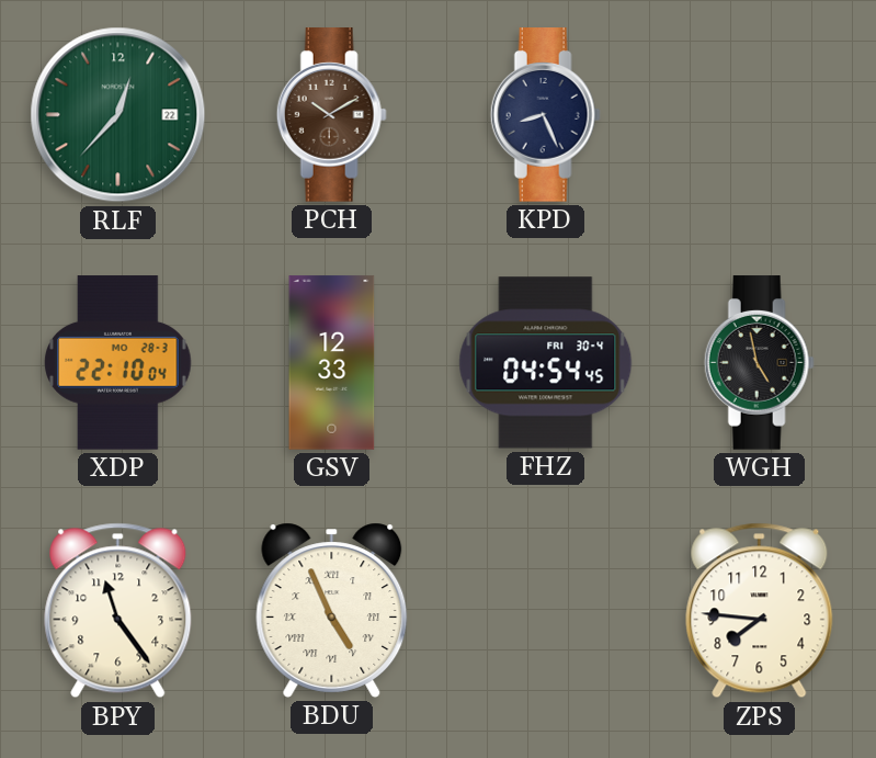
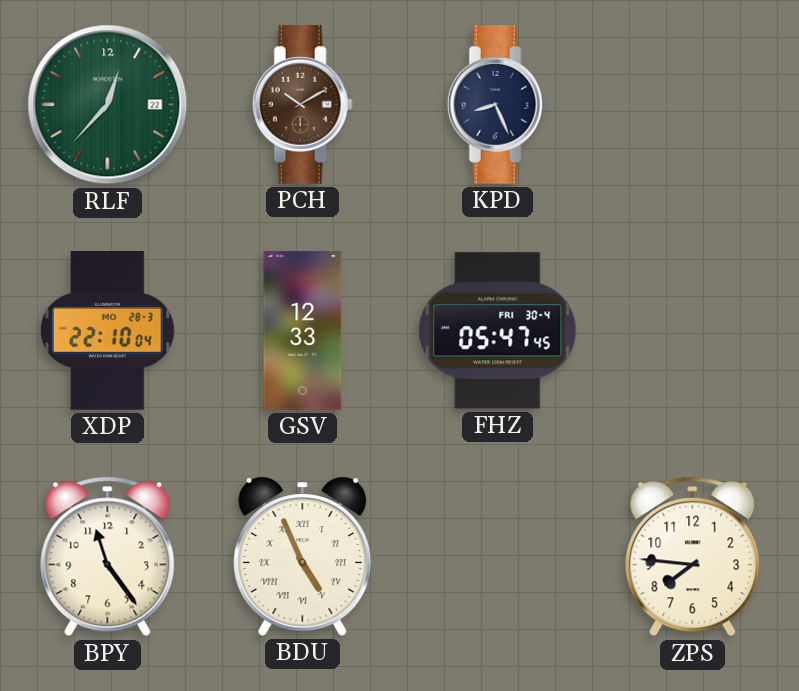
FHZ: 04:54 -> 05:47 (498, 331)
WGH: 4:58 -> none (759, 363)
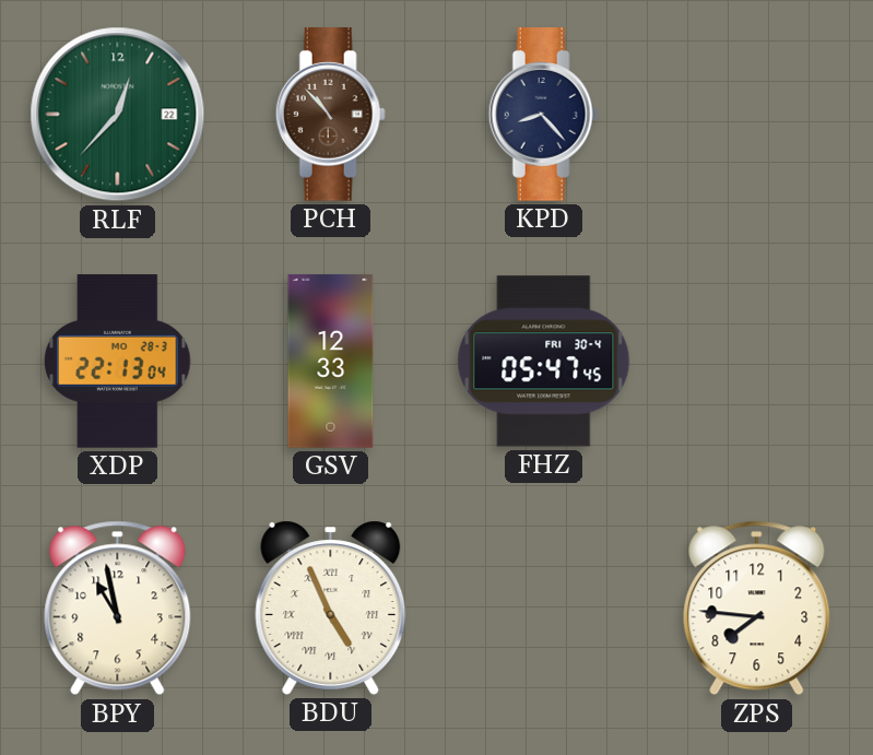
PCH: 10:10 -> 10:53 (330, 115)
KPD: 8:26 -> 8:23 (543, 115)
XDP: 22:10 -> 22:13 (118, 362)
BPY: 11:24 -> 10:58 (118, 609)
